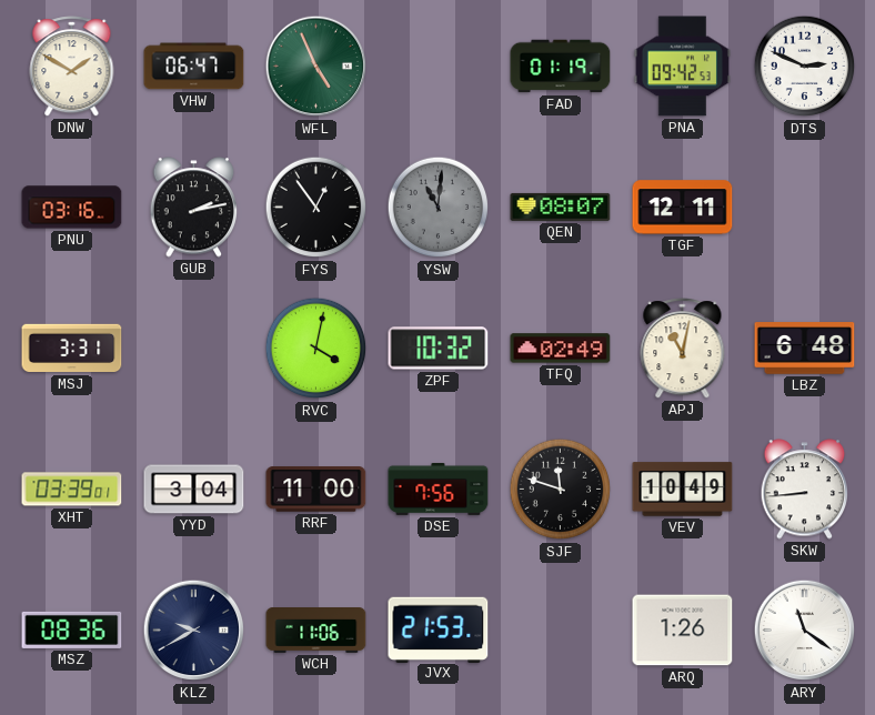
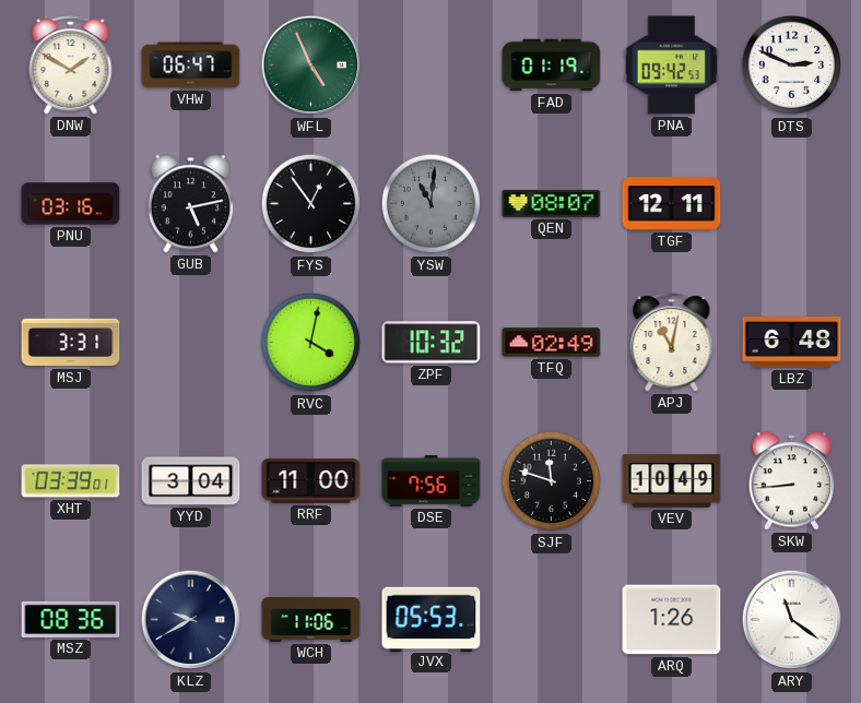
GUB: 2:13 -> 5:13 (191, 204)
JVX: 21:53 -> 05:53 (432, 619)
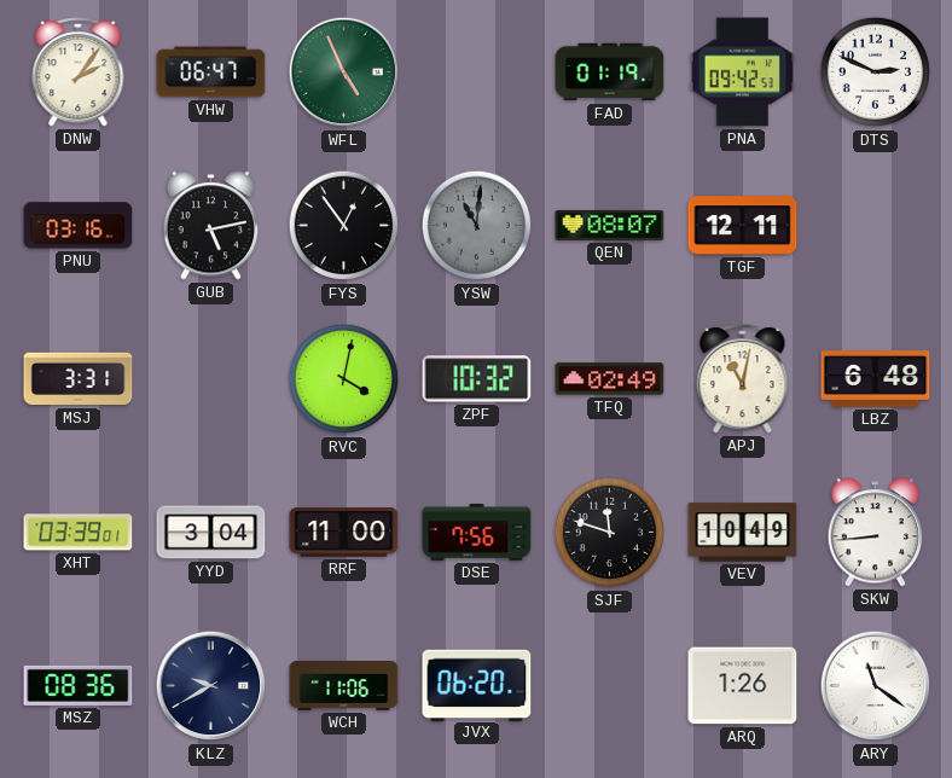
DNW: 1:50 -> 2:06 (79, 72)
JVX: 05:53 -> 06:20 (477, 685)
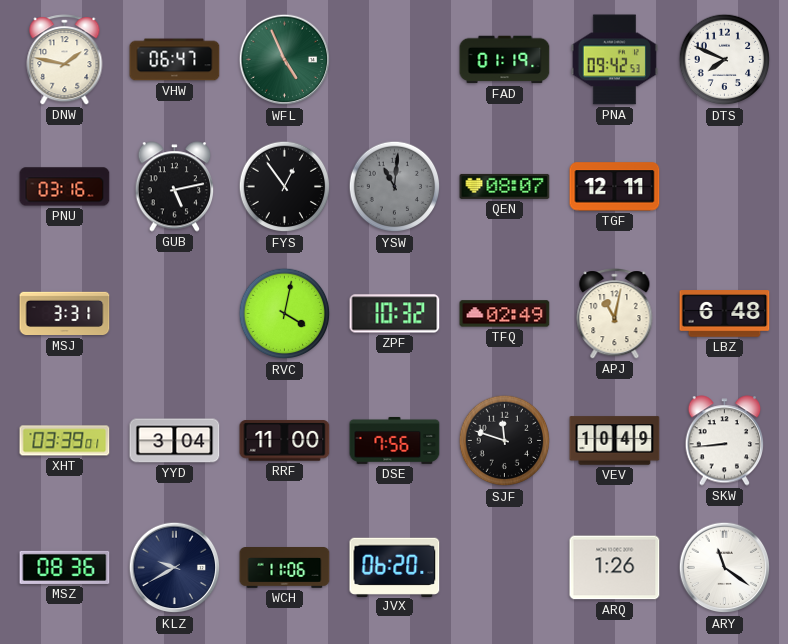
DNW: 2:06 -> 1:47 (65, 60)
DTS: 2:49 -> 7:49 (725, 60)
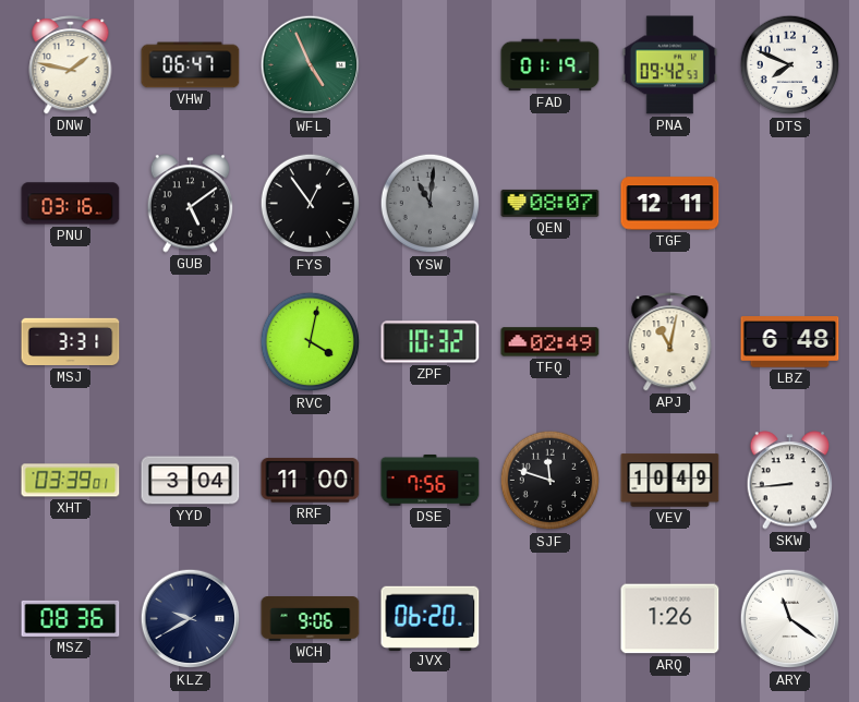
GUB: 5:13 -> 5:09 (191, 204)
WCH: 11:06 -> 9:06 (311, 619)
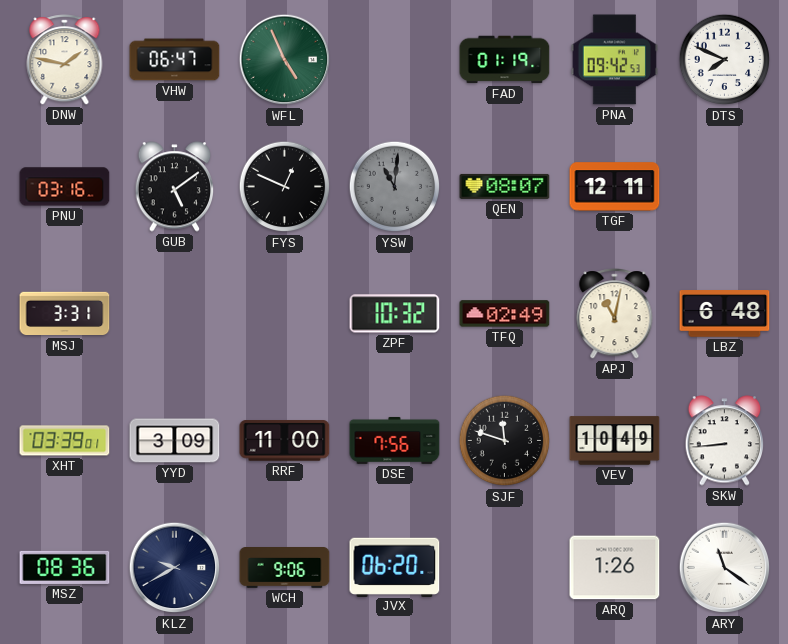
FYS: 12:54 -> 12:49 (285, 187)
RVC: 4:02 -> none (311, 342)
YYD: 3:04 -> 3:09 (175, 441)
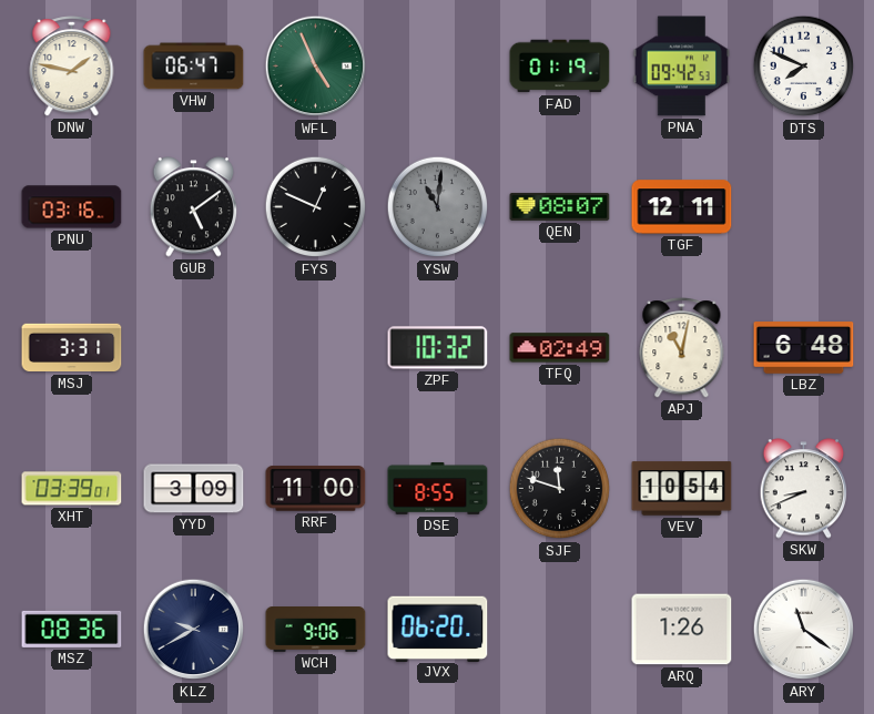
DSE: 7:56 -> 8:55 (438, 488)
VEV: 10:49 -> 10:54 (682, 489)
SKW: 8:44 -> 8:41 (804, 489)
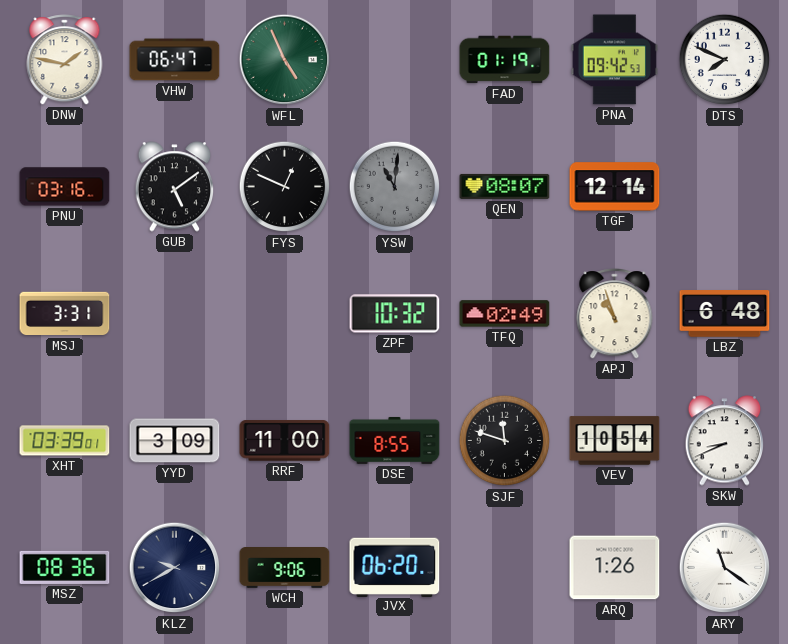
TGF: 12:11 -> 12:14 (615, 187)
APJ: 11:02 -> 10:57 (615, 314)
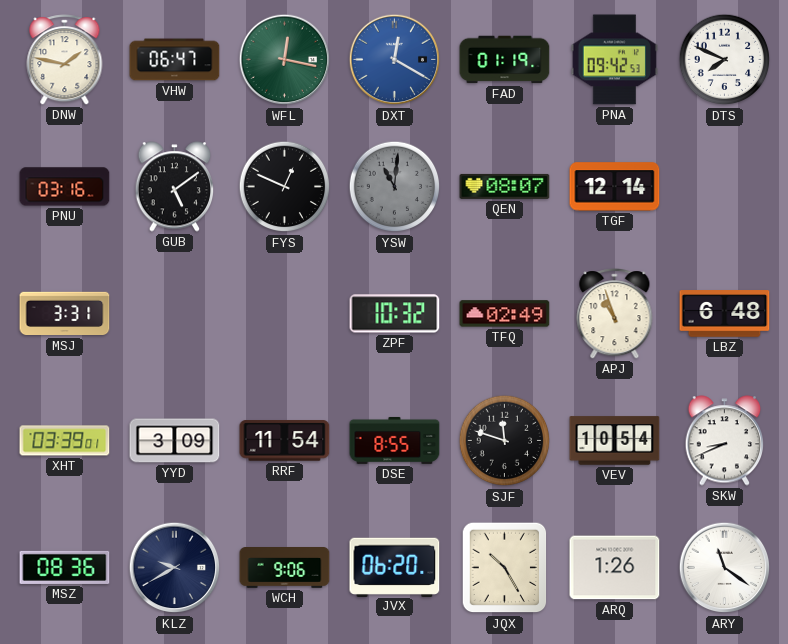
WFL: 4:56 -> 12:17 (285, 60)
DXT: none -> 12:20 (395, 60)
RRF: 11:00 -> 11:54 (285, 441)
JQX: none -> 10:25 (505, 568)
